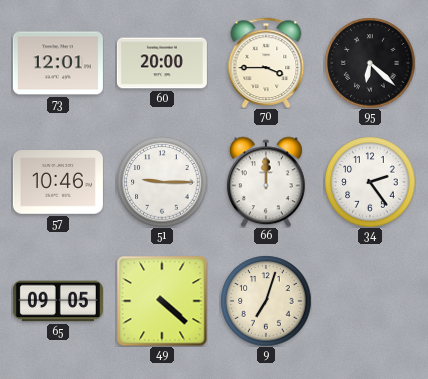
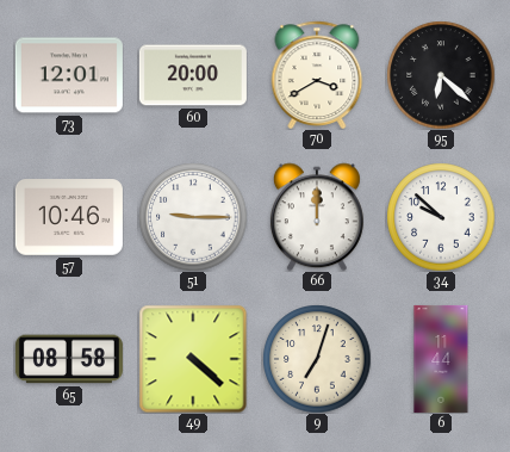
70: 3:45 -> 3:40 (317, 74)
34: 2:24 -> 9:52 (441, 217)
65: 09:05 -> 08:58 (69, 359)
6: none -> 11:44 (441, 359)
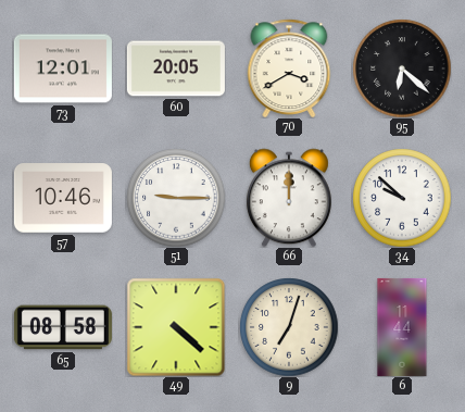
60: 20:00 -> 20:05 (176, 68)
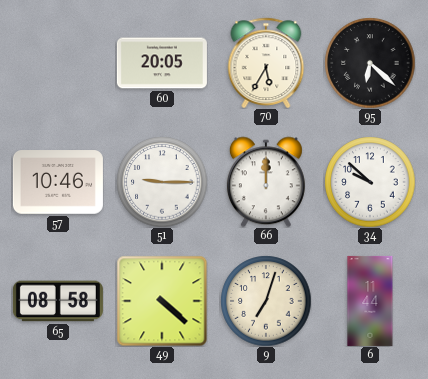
73: 12:01 -> none (63, 68)
70: 3:40 -> 5:35 (266, 62)
